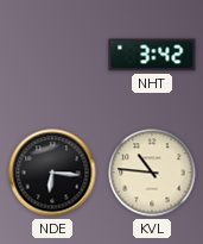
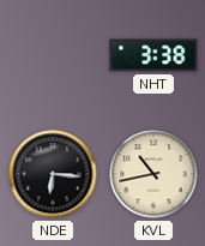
NHT: 3:42 -> 3:38 (153, 55)
KVL: 10:46 -> 10:43 (153, 174)
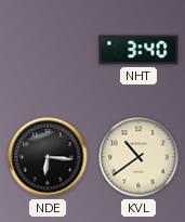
NHT: 3:38 -> 3:40 (138, 50)
KVL: 10:43 -> 10:39 (138, 157)
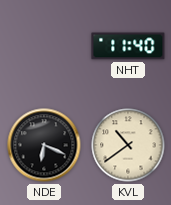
NHT: 3:40 -> 11:40 (128, 46)
NDE: 6:16 -> 6:19 (44, 145)
